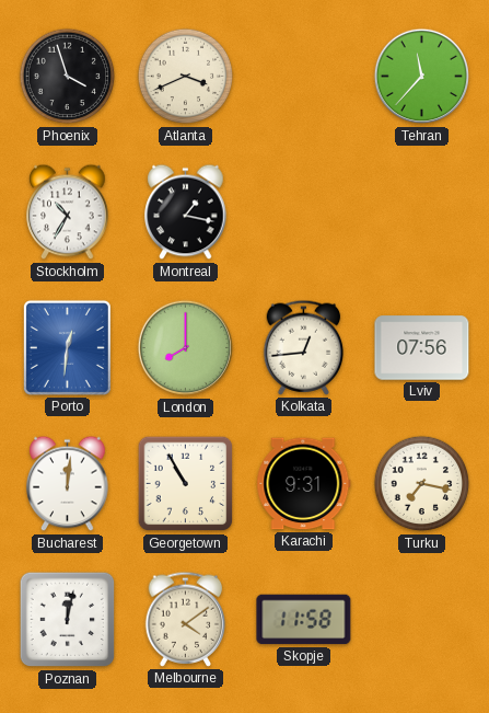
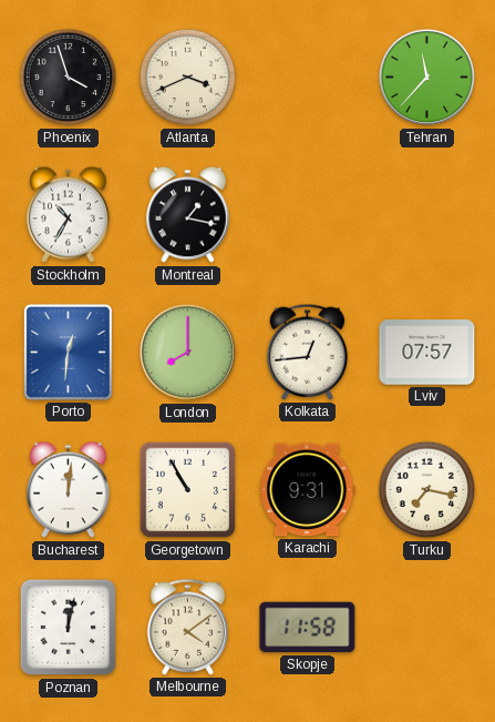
Lviv: 07:56 -> 07:57 (427, 353)
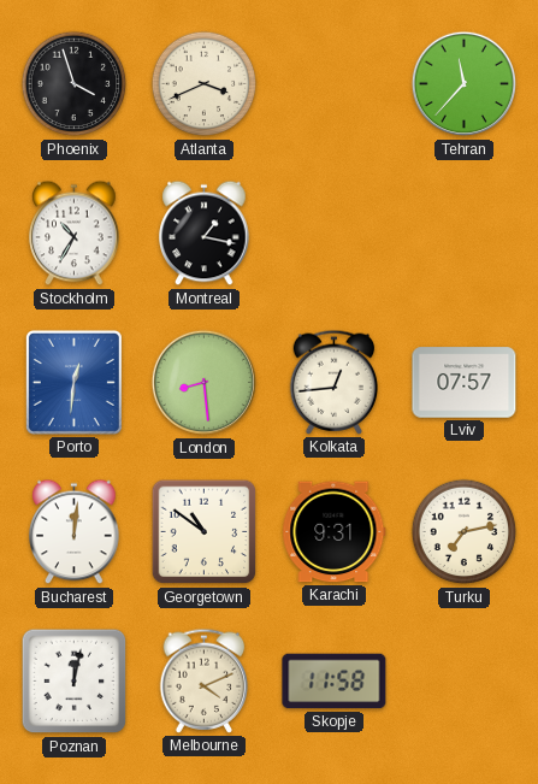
London: 8:00 -> 8:29 (205, 383)
Georgetown: 10:55 -> 10:51 (205, 532)
Turku: 7:17 -> 7:13 (465, 532)
Melbourne: 4:09 -> 4:11 (205, 680)
